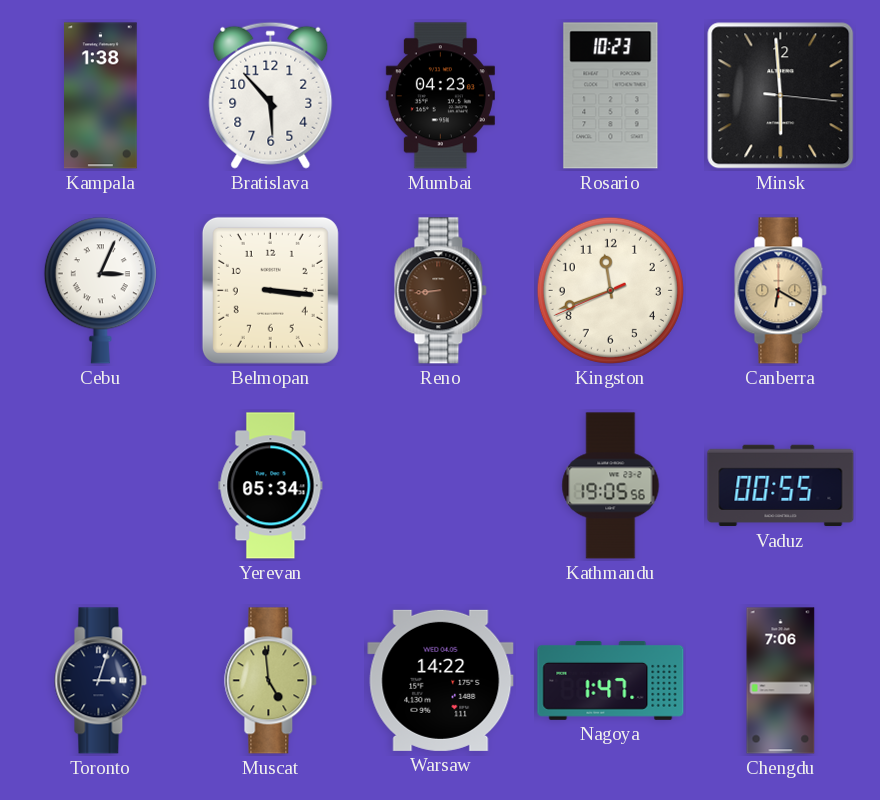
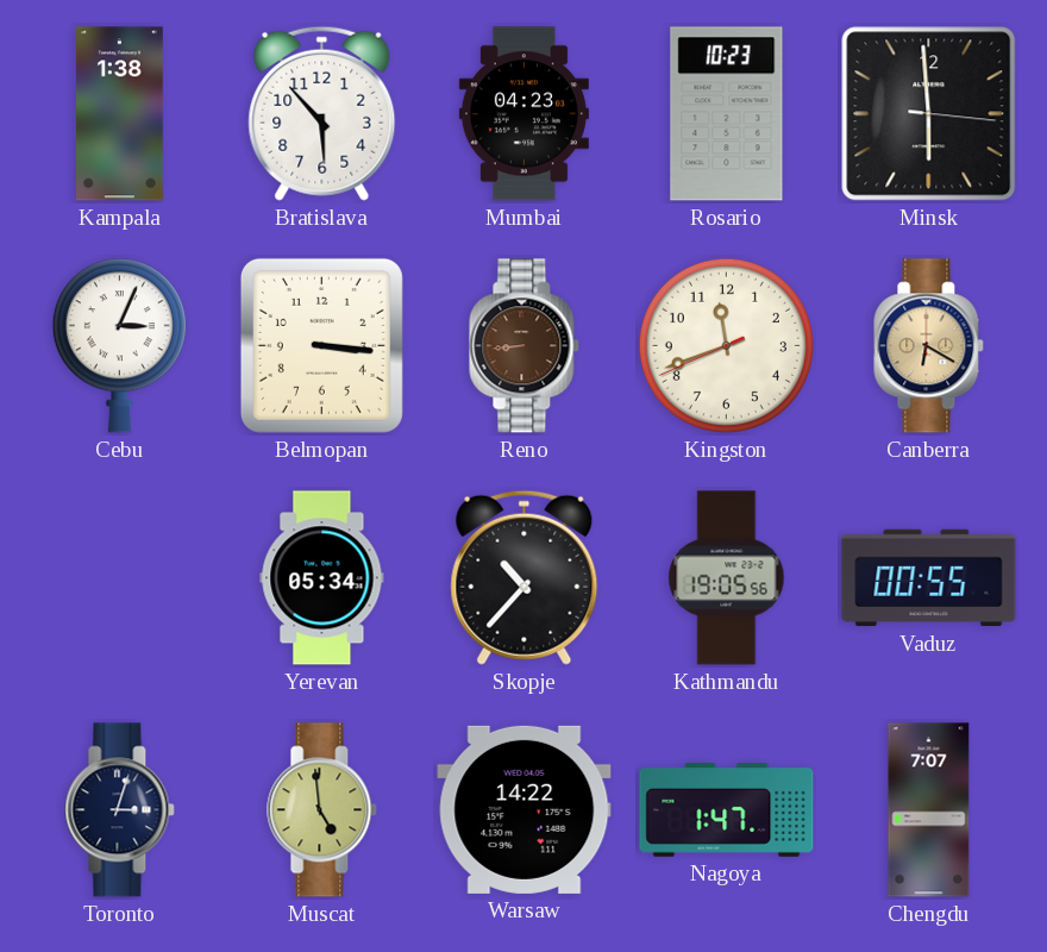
Skopje: none -> 10:37 (525, 577)
Chengdu: 7:06 -> 7:07 (929, 810)
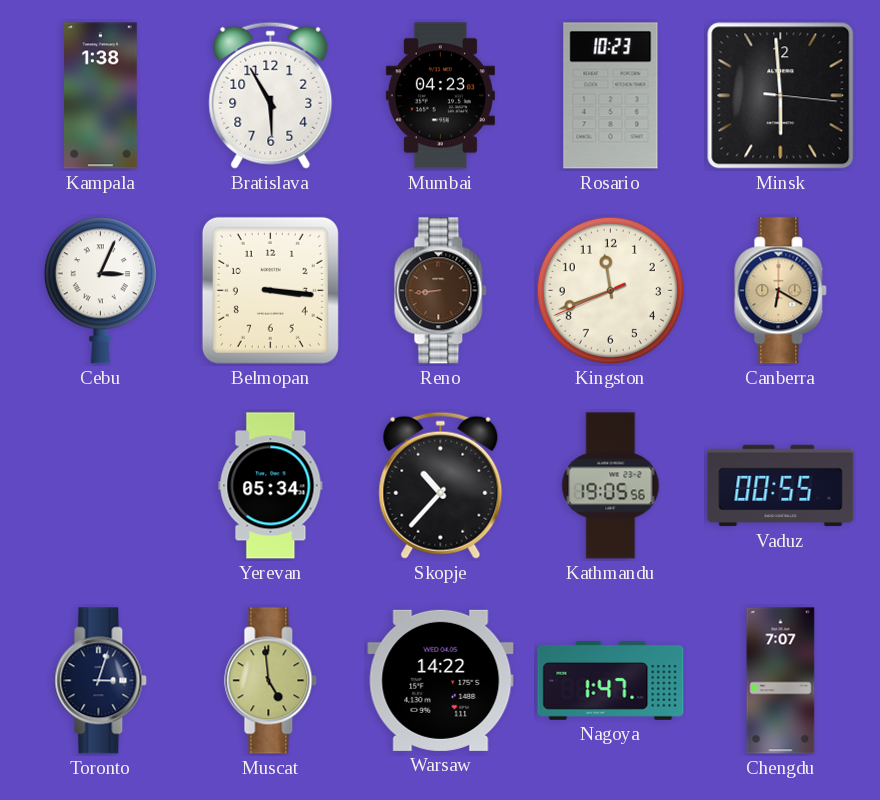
Bratislava: 5:53 -> 5:55 (271, 95)
